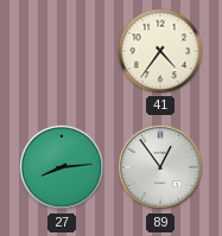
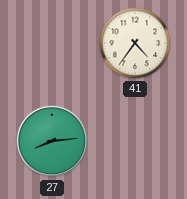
89: 12:54 -> none (160, 167)
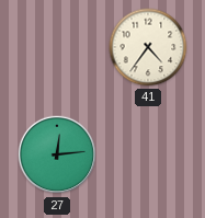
27: 8:14 -> 12:14 (57, 154)
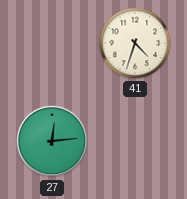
41: 4:36 -> 4:33 (135, 43)
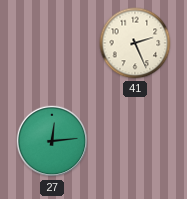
41: 4:33 -> 2:26 (135, 43)
